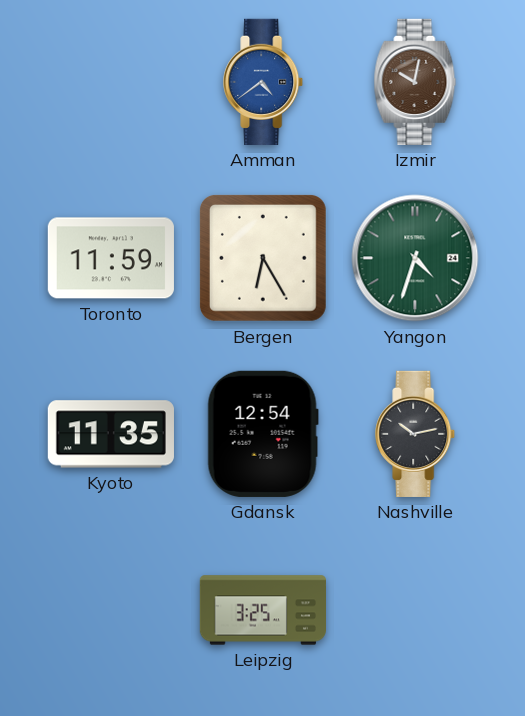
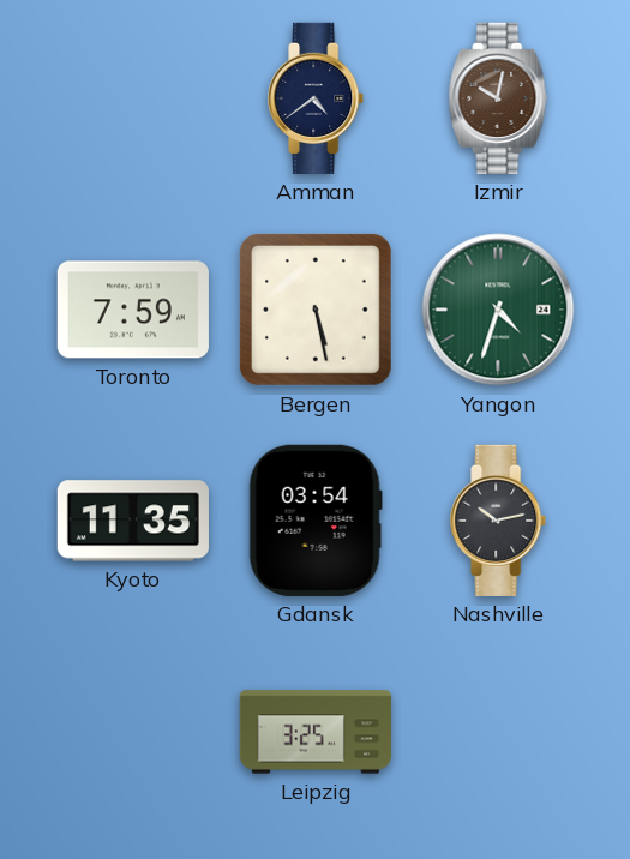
Amman dial: blue -> navy (317, 98)
Toronto: 11:59 -> 7:59 (133, 310)
Bergen: 6:25 -> 5:28 (316, 310)
Gdansk: 12:54 -> 03:54 (316, 521)
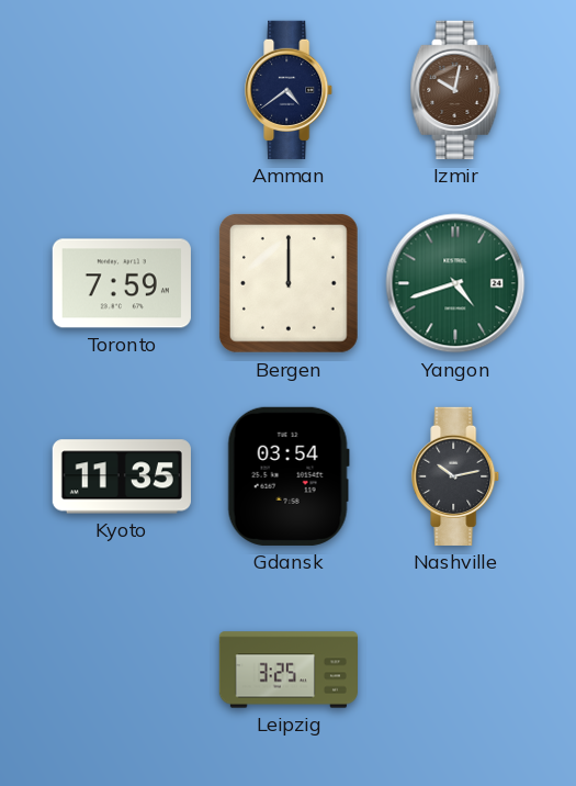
Bergen: 5:28 -> 12:00 (289, 283)
Yangon: 4:33 -> 4:42 (455, 283)
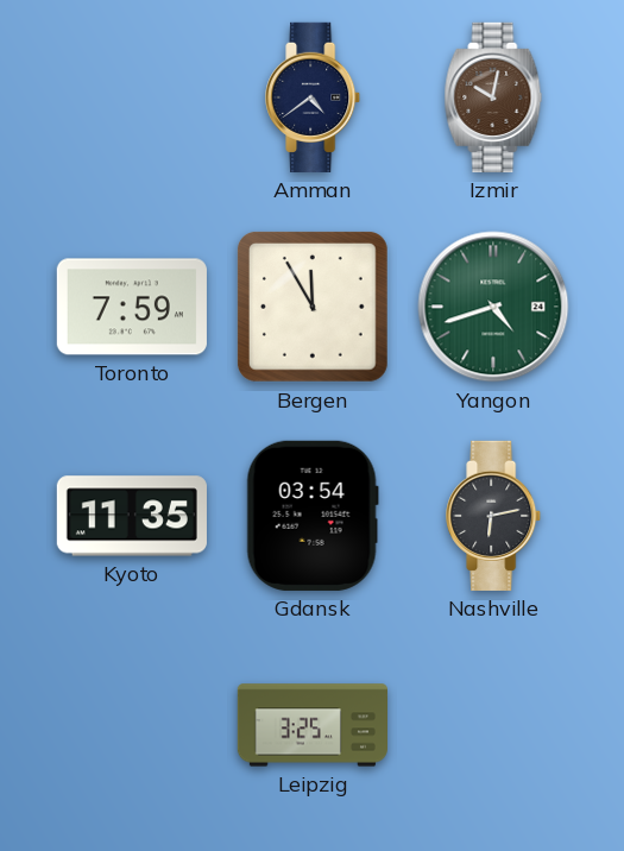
Bergen: 12:00 -> 11:55 (313, 307)
Nashville: 10:13 -> 6:13 (494, 516)
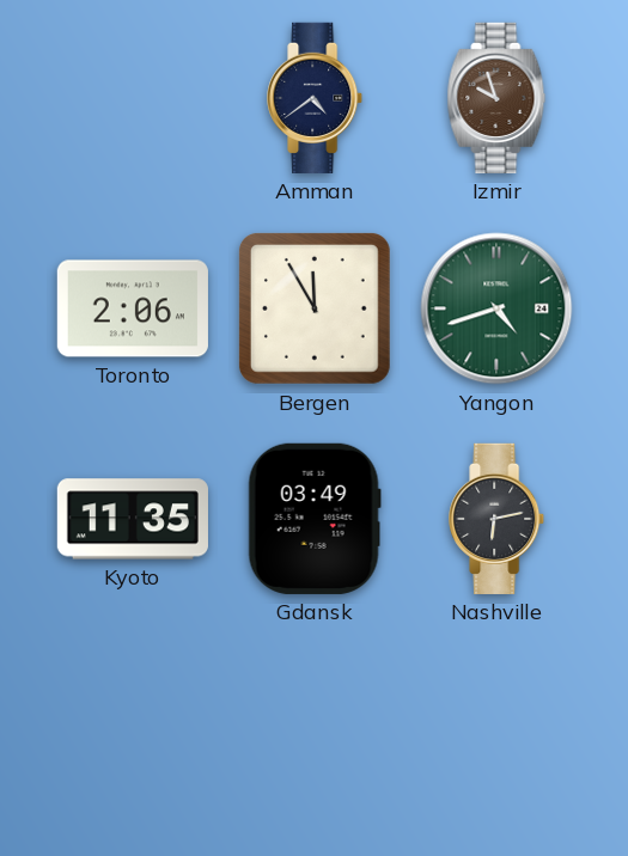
Izmir: 10:02 -> 9:57 (496, 98)
Toronto: 7:59 -> 2:06 (133, 308)
Gdansk: 03:54 -> 03:49 (315, 519)
Leipzig: 3:25 -> none (311, 725)
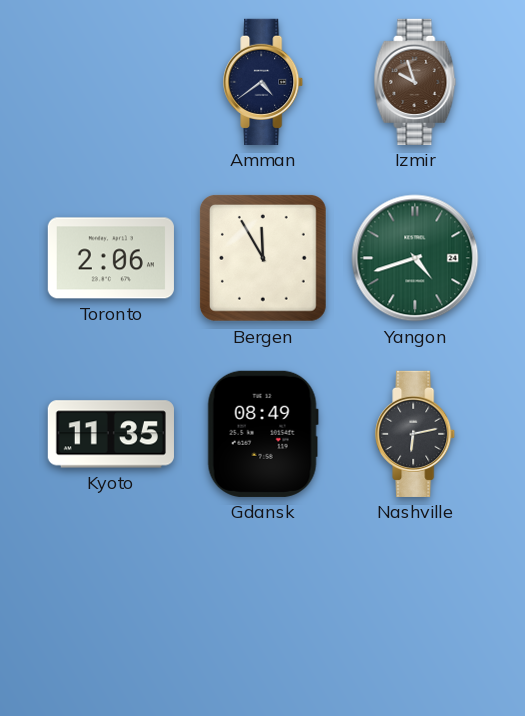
Gdansk: 03:49 -> 08:49 (263, 434)
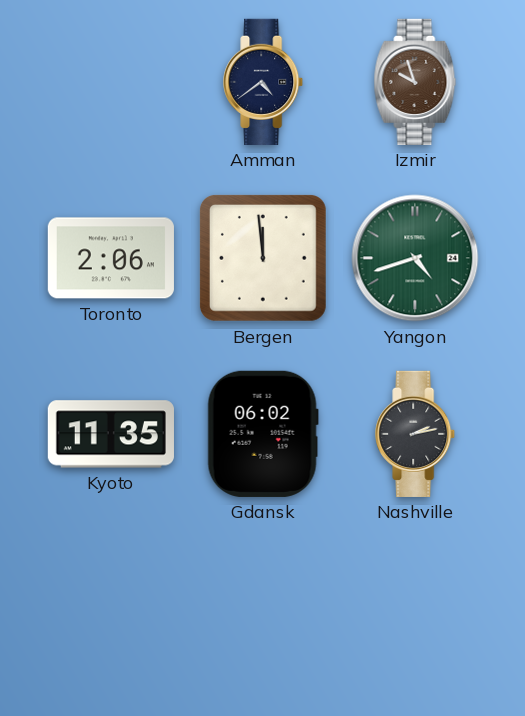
Bergen: 11:55 -> 11:59 (263, 258)
Gdansk: 08:49 -> 06:02 (263, 434)
Nashville: 6:13 -> 2:13 (416, 434)
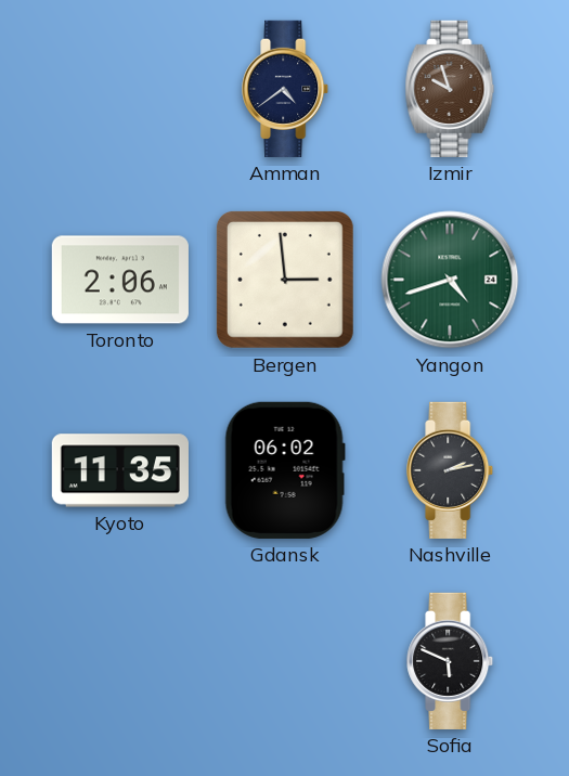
Bergen: 11:59 -> 2:59 (285, 280)
Sofia: none -> 5:49 (451, 661)
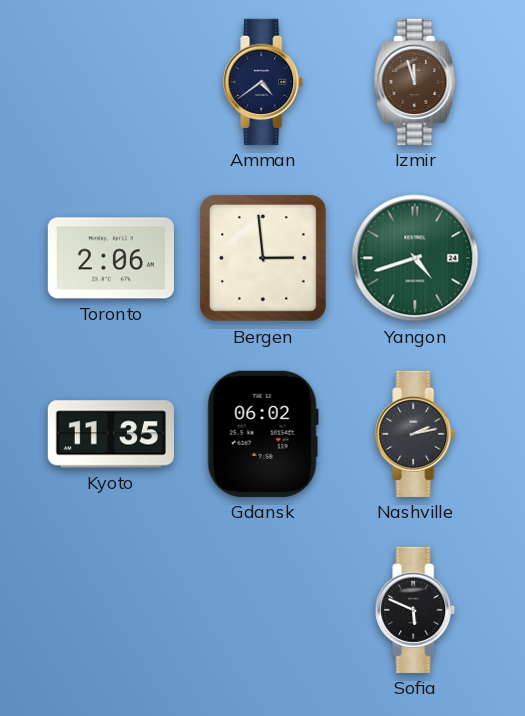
Izmir: 9:57 -> 11:57 (415, 82)
